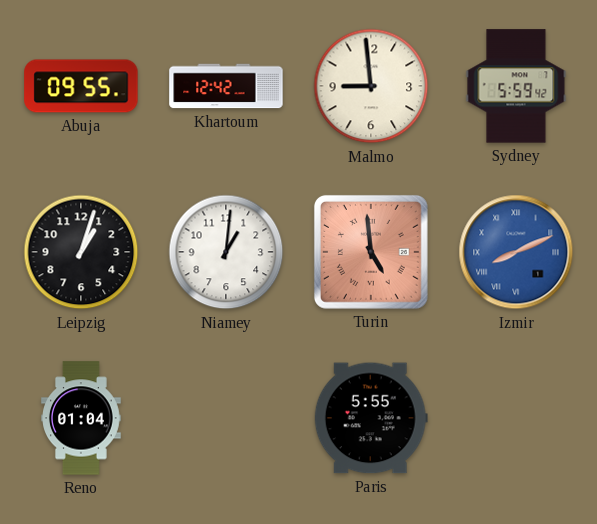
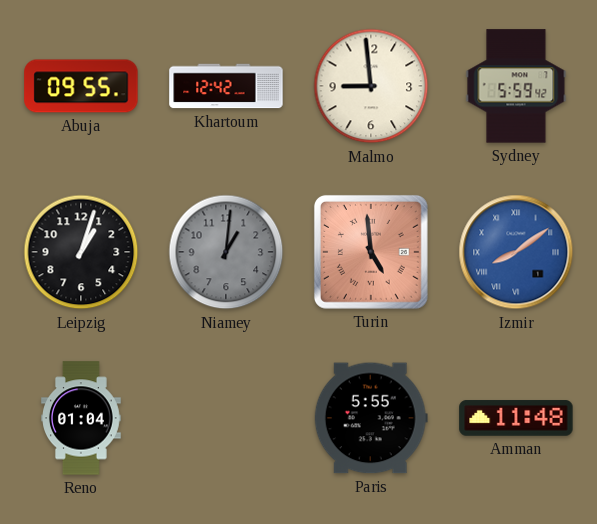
Niamey dial: white -> grey (226, 252)
Izmir: 8:11 -> 8:09 (516, 252)
Amman: none -> 11:48 (516, 418)
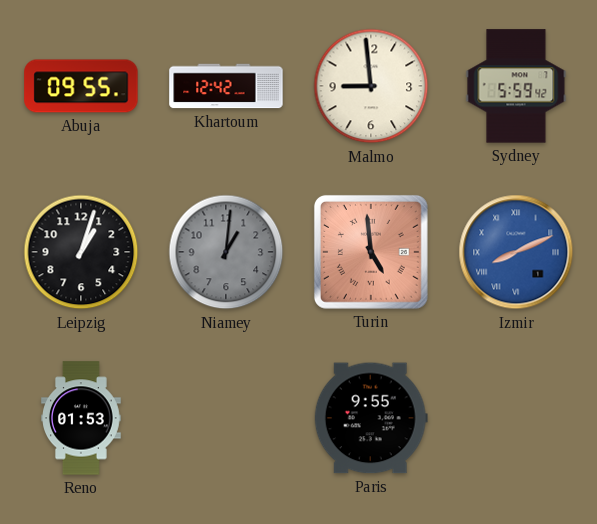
Izmir: 8:09 -> 8:11 (516, 252)
Reno: 01:04 -> 01:53 (82, 418)
Paris: 5:55 -> 9:55 (371, 418)
Amman: 11:48 -> none (516, 418)
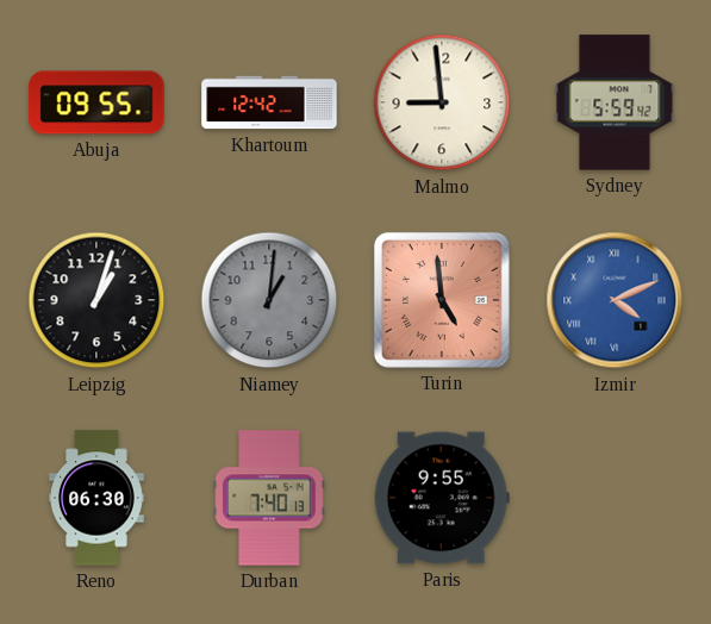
Izmir: 8:11 -> 4:11 (615, 300)
Reno: 01:53 -> 06:30 (98, 498)
Durban: none -> 7:40 (269, 498)
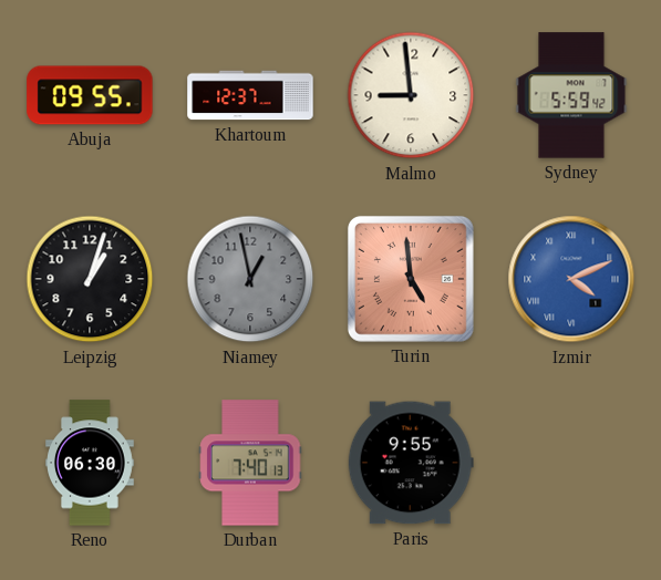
Khartoum: 12:42 -> 12:37 (250, 95)
Niamey: 1:01 -> 12:58 (250, 279)
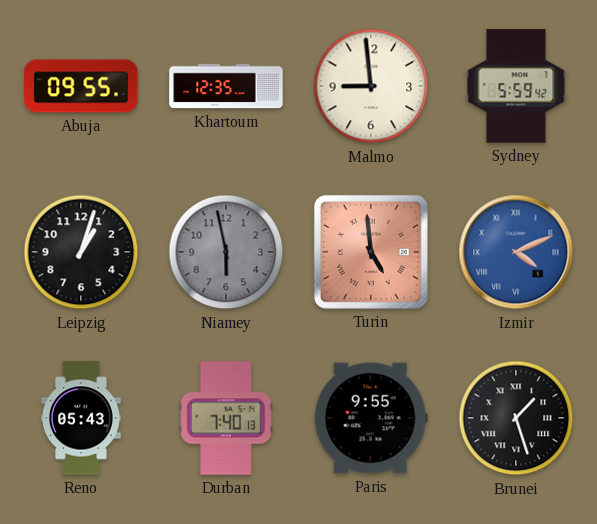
Khartoum: 12:37 -> 12:35 (226, 86)
Niamey: 12:58 -> 5:58 (226, 252)
Reno: 06:30 -> 05:43 (82, 418)
Brunei: none -> 1:27 (516, 418)
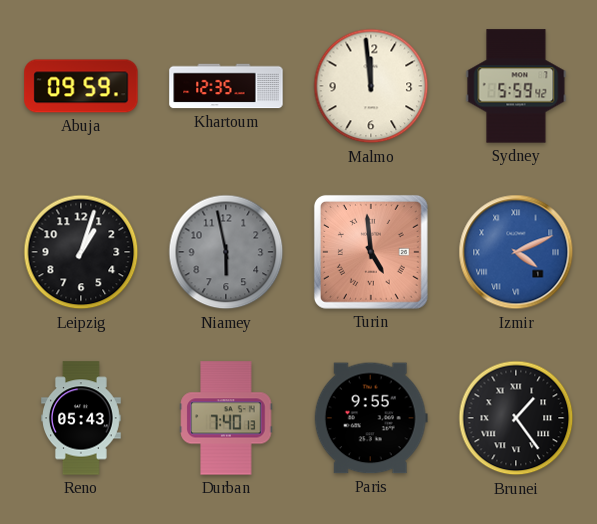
Abuja: 09:55 -> 09:59 (81, 86)
Malmo: 8:59 -> 11:59 (371, 86)
Brunei: 1:27 -> 1:24 (516, 418)
